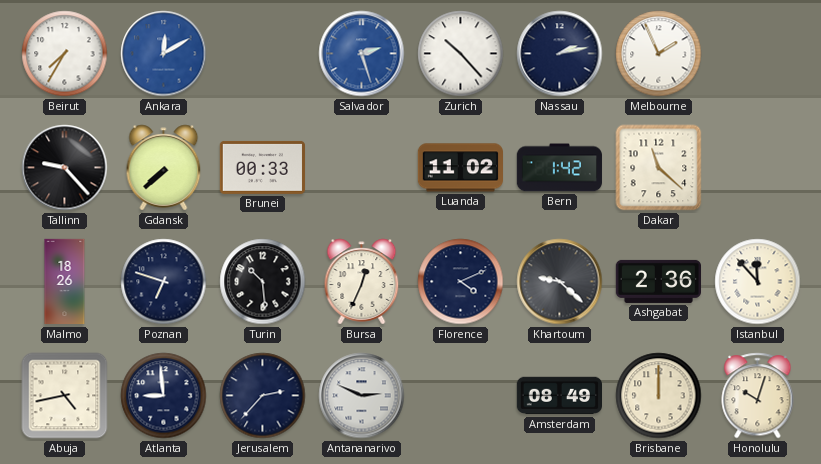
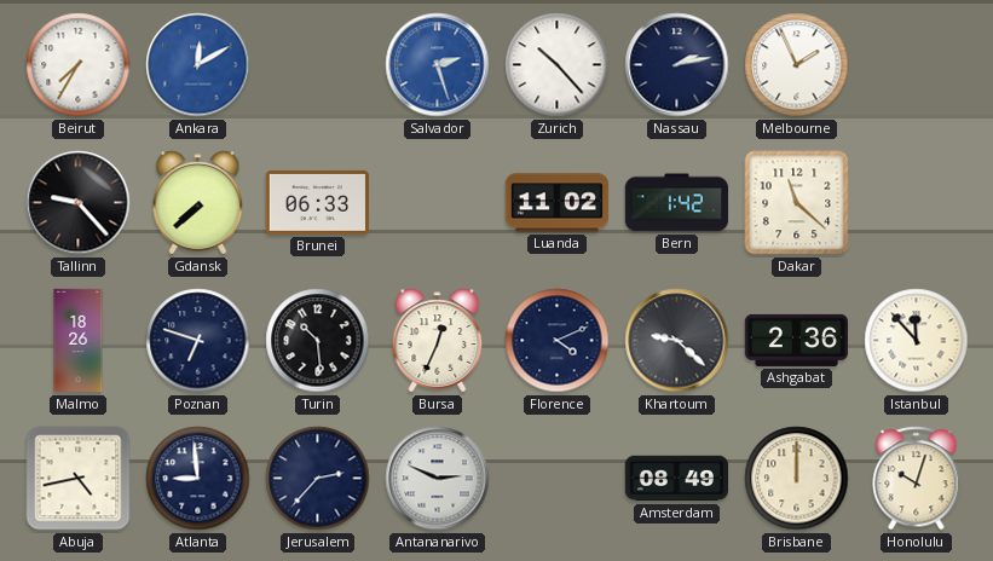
Brunei: 00:33 -> 06:33 (317, 202)
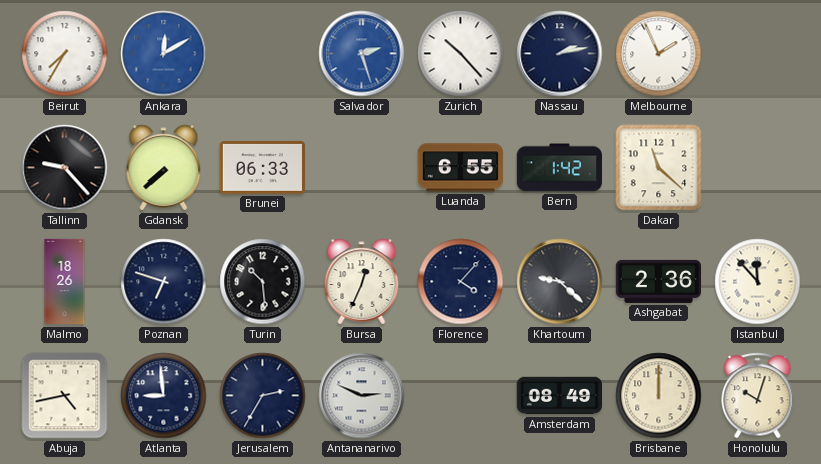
Luanda: 11:02 -> 6:55 (460, 168)
Florence: 4:11 -> 4:07 (461, 282)
Jerusalem: 2:37 -> 2:35 (263, 396)
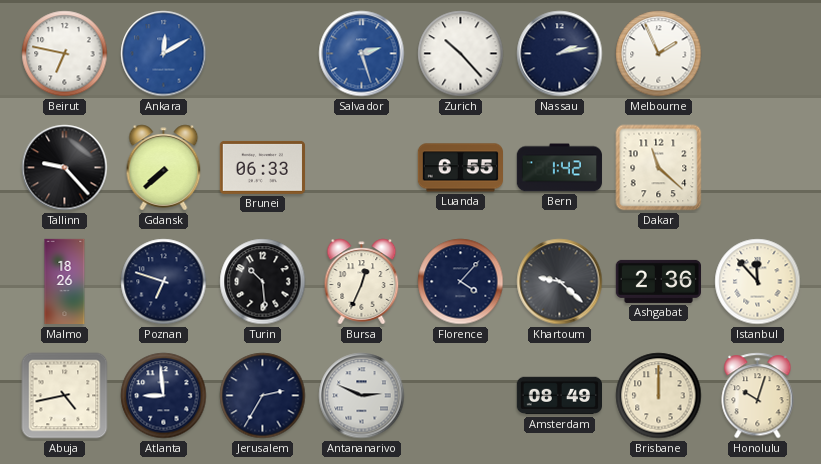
Beirut: 7:35 -> 6:47 (65, 54)
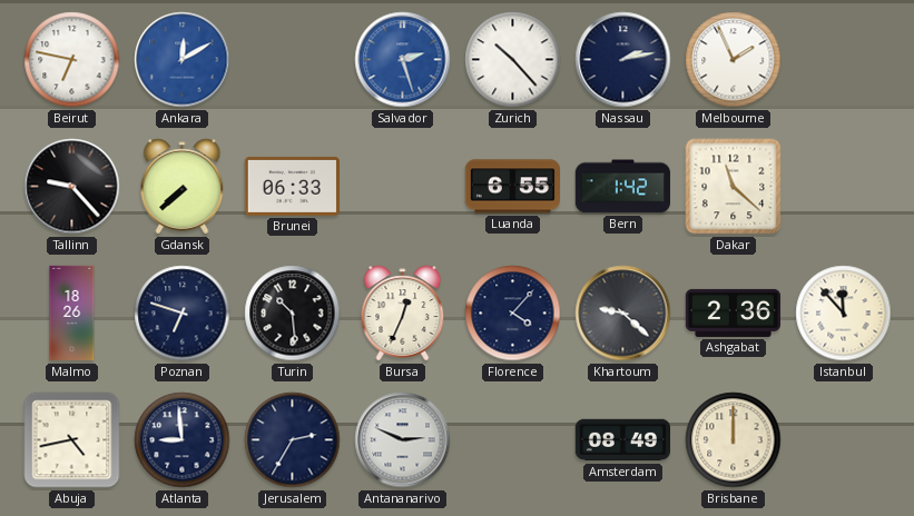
Honolulu: 10:03 -> none (758, 396)
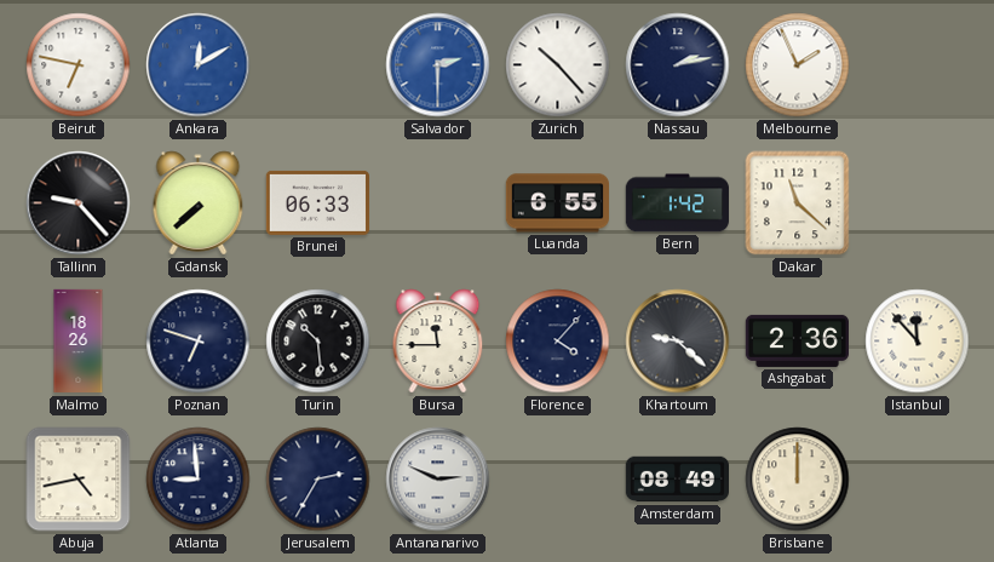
Salvador: 2:27 -> 2:30 (438, 65)
Bursa: 12:34 -> 11:45 (438, 342)
